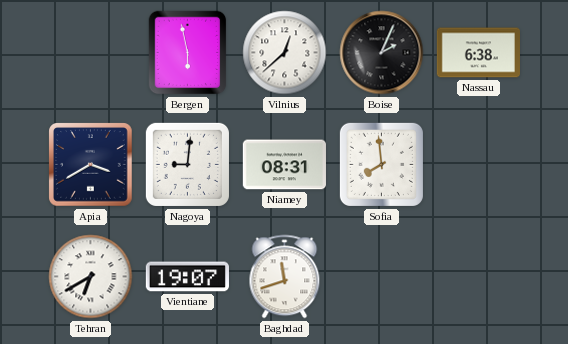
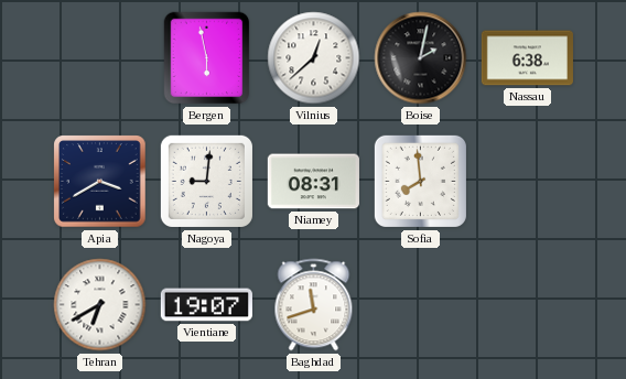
Boise: 2:04 -> 2:02 (421, 58)
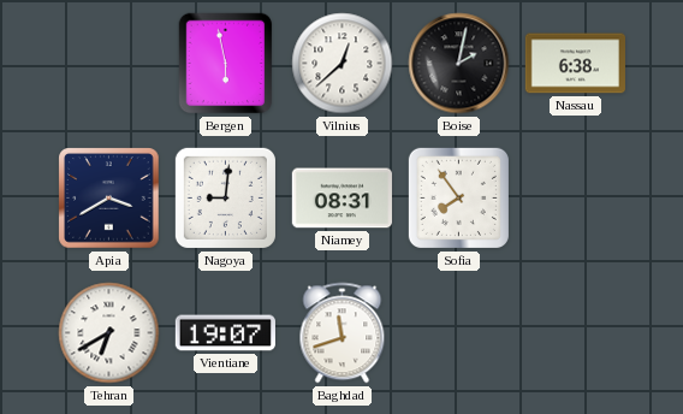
Sofia: 7:59 -> 7:54 (458, 197)
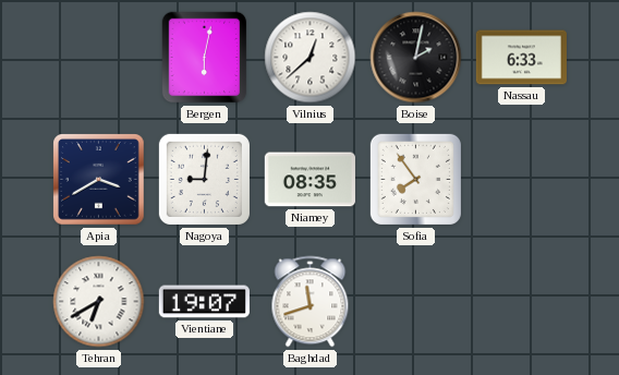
Bergen: 5:58 -> 6:02 (205, 58)
Nassau: 6:38 -> 6:33 (521, 58)
Niamey: 08:31 -> 08:35 (309, 180)
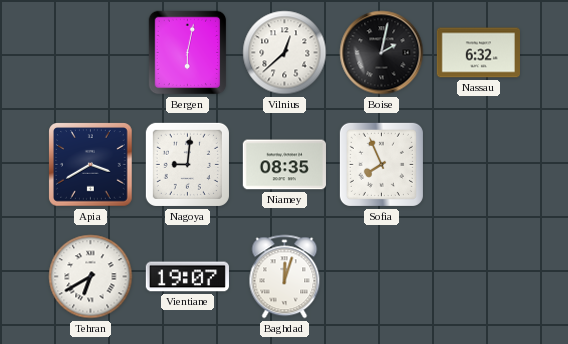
Nassau: 6:33 -> 6:32 (478, 53)
Sofia: 7:54 -> 7:56 (381, 164)
Baghdad: 11:42 -> 12:03 (285, 277)
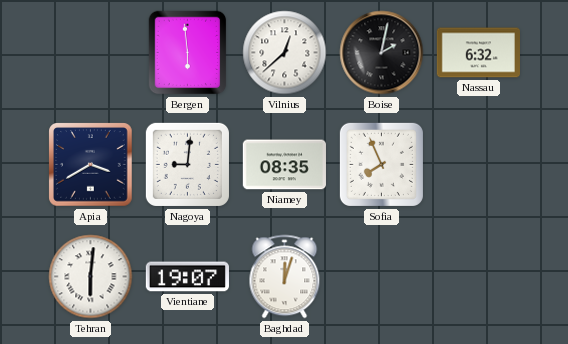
Bergen: 6:02 -> 5:59 (188, 53)
Tehran: 6:40 -> 6:01 (91, 277)
